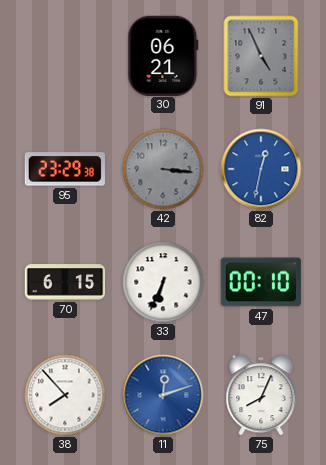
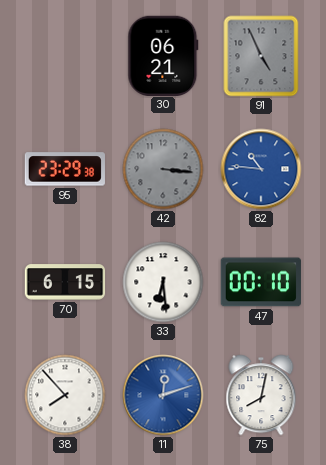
82: 12:32 -> 10:46 (261, 169)
33: 6:34 -> 6:29 (163, 282)
75: 8:04 -> 8:02 (261, 395)
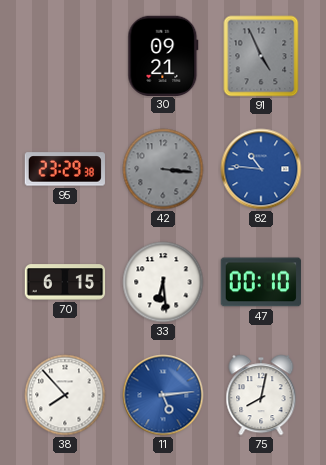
30: 06:21 -> 09:21 (163, 55)
11: 12:12 -> 5:14 (163, 395)
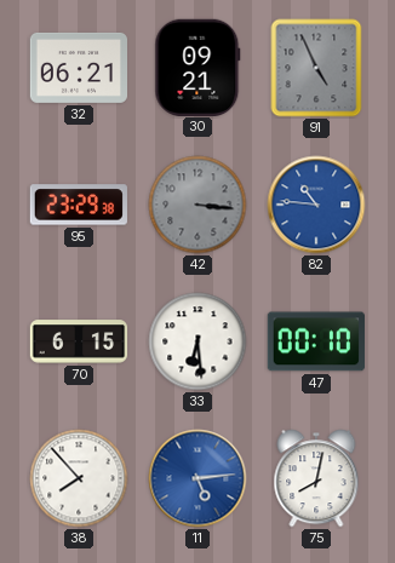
32: none -> 06:21 (79, 68)
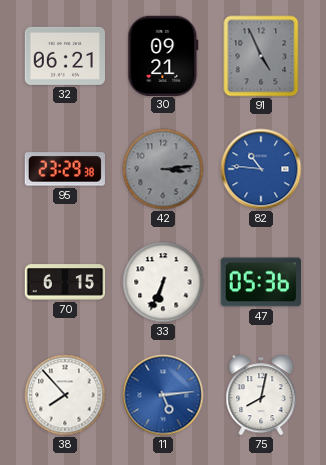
42: 3:16 -> 3:14 (163, 169)
33: 6:29 -> 6:34 (163, 282)
47: 00:10 -> 05:36 (260, 282)
